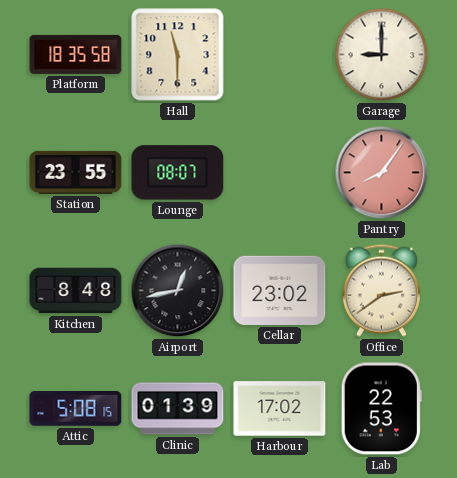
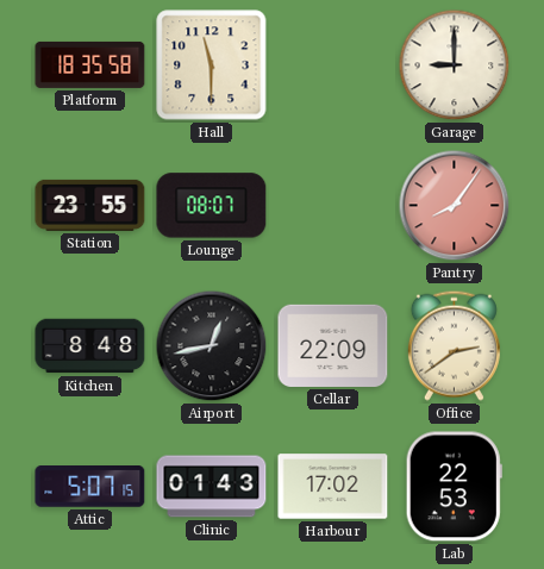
Cellar: 23:02 -> 22:09 (333, 345)
Attic: 5:08 -> 5:07 (90, 487)
Clinic: 01:39 -> 01:43 (212, 487)
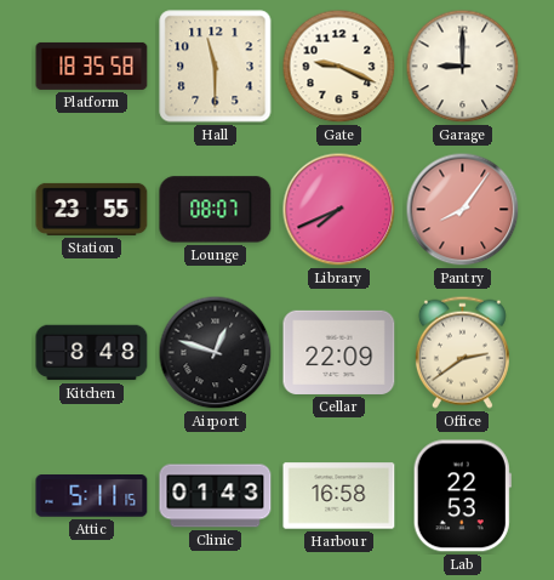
Gate: none -> 9:19 (339, 67)
Library: none -> 7:41 (339, 210)
Airport: 12:43 -> 12:48 (216, 353)
Attic: 5:07 -> 5:11 (92, 496)
Harbour: 17:02 -> 16:58 (339, 496)
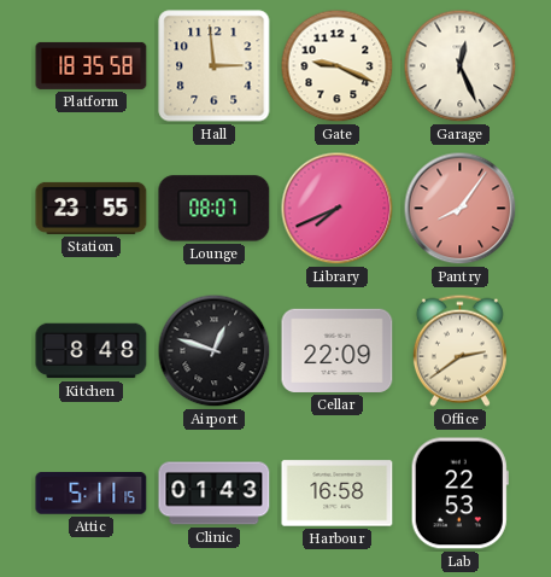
Hall: 11:30 -> 2:59 (215, 66)
Garage: 9:00 -> 12:26 (461, 66)
